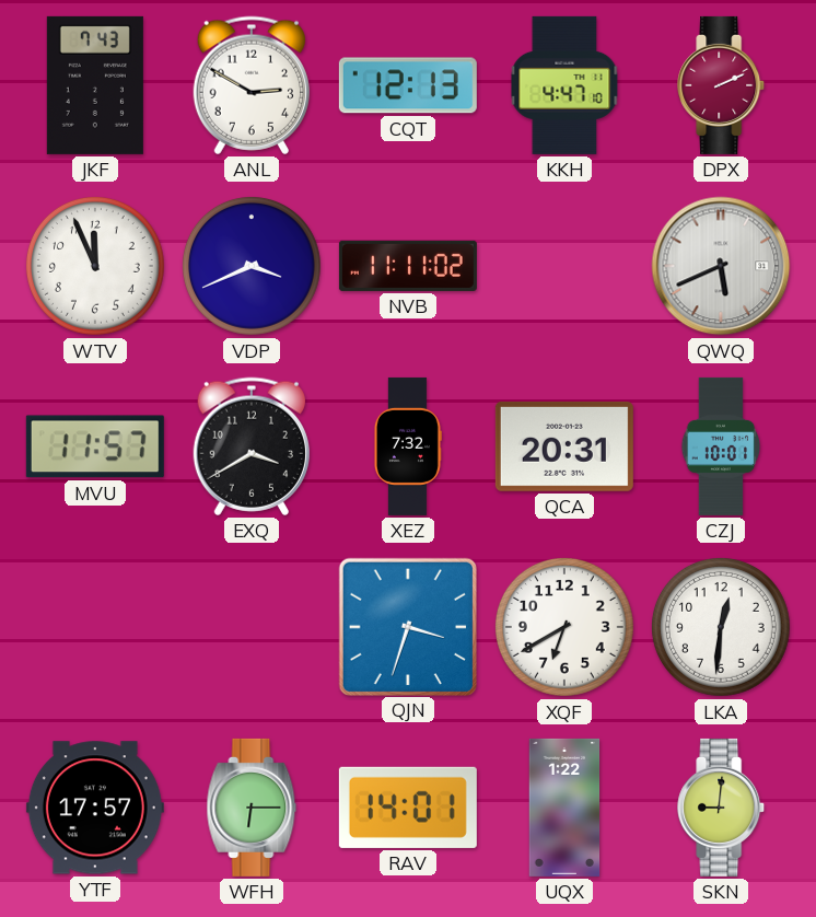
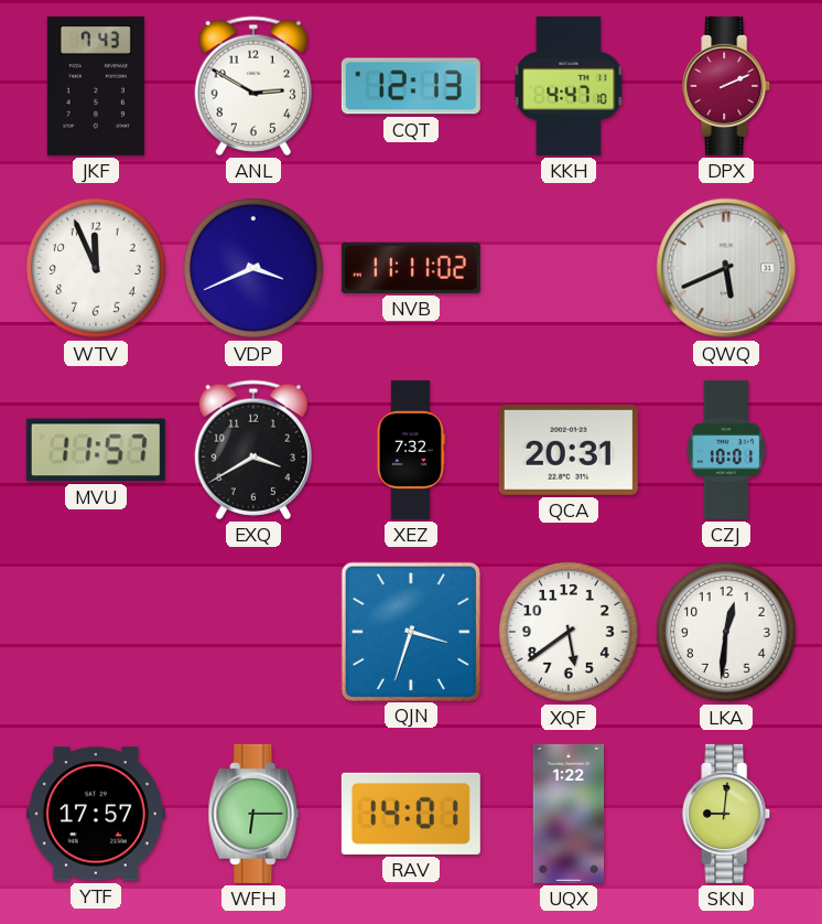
XQF: 6:40 -> 5:39 (569, 632)
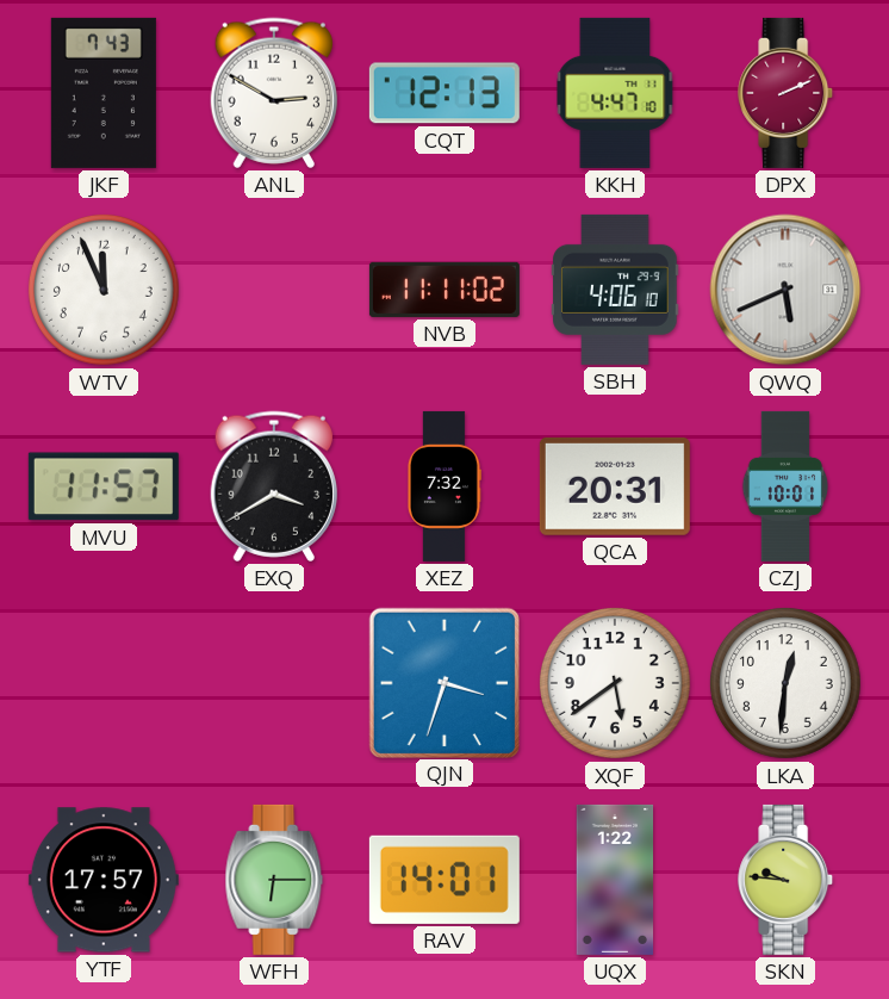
VDP: 3:41 -> none (253, 268)
SBH: none -> 4:06 (615, 290)
SKN: 9:01 -> 9:46 (787, 880)
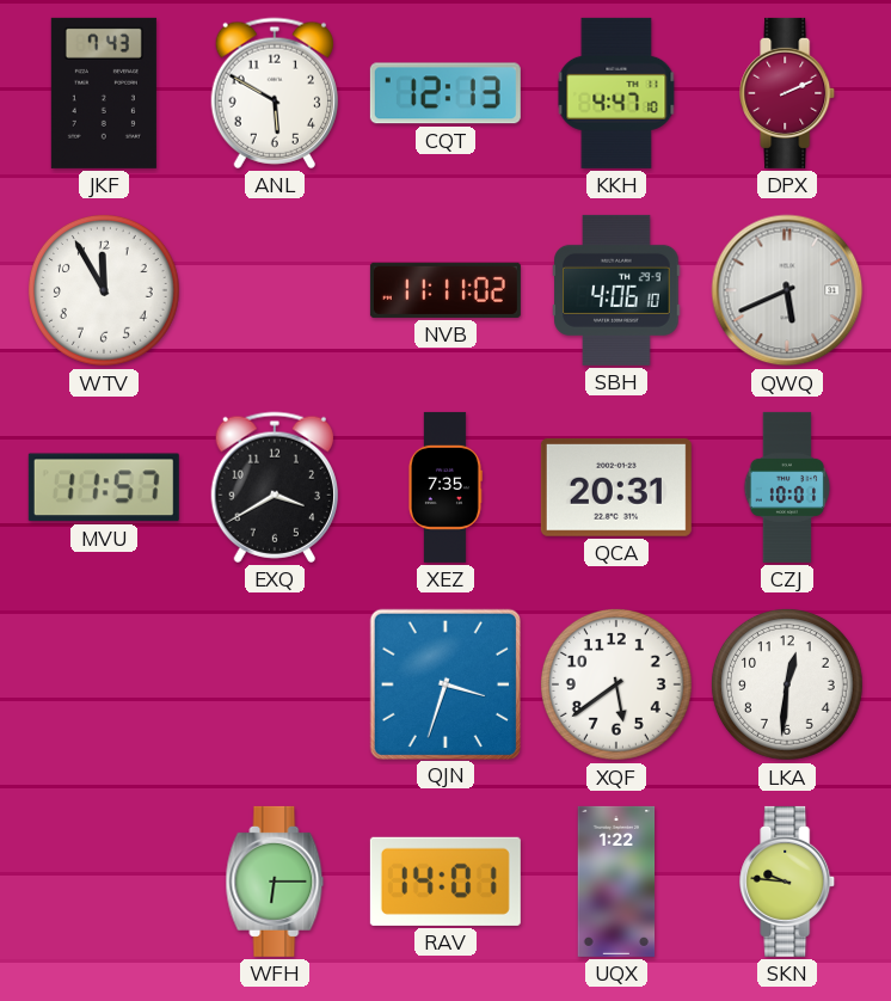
ANL: 2:50 -> 5:50 (274, 93)
WTV: 11:56 -> 11:55 (104, 290)
XEZ: 7:32 -> 7:35 (444, 487)
YTF: 17:57 -> none (104, 880)
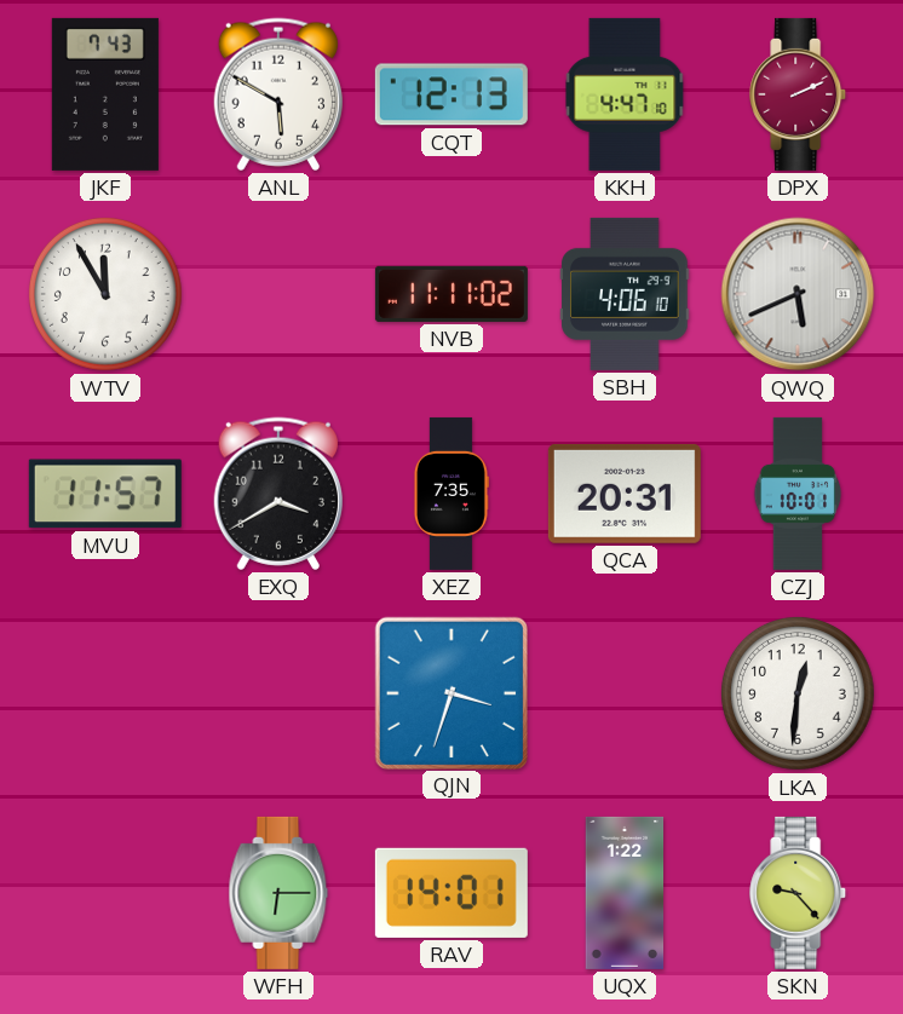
XQF: 5:39 -> none (616, 684)
SKN: 9:46 -> 9:23 (799, 893)
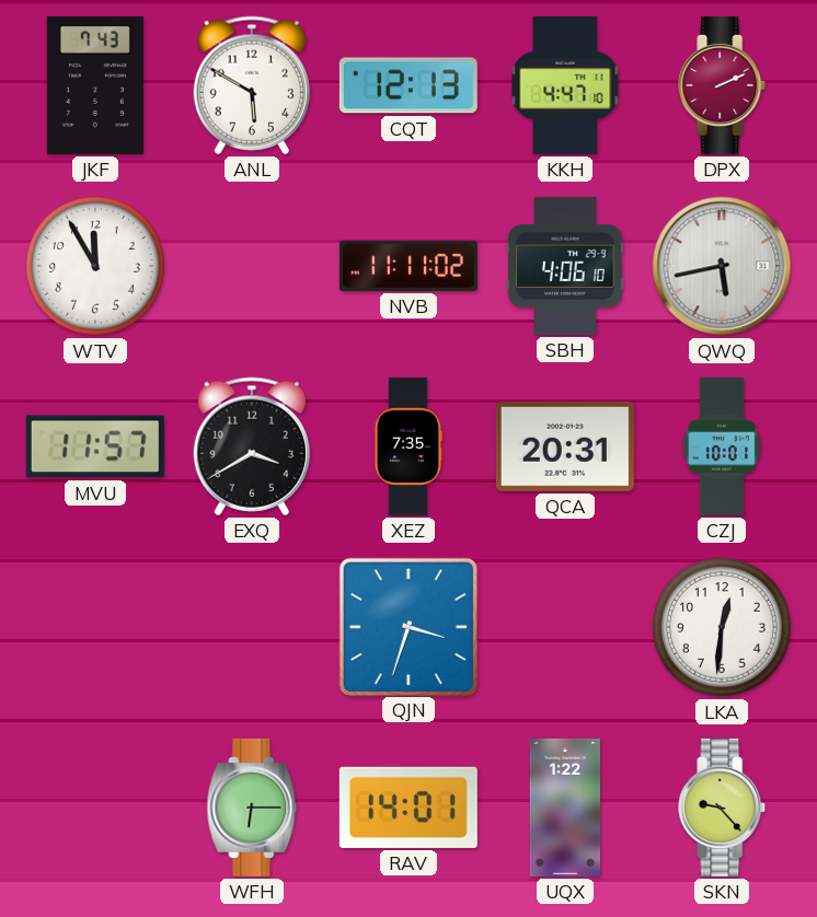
QWQ: 5:41 -> 5:43 (722, 266)
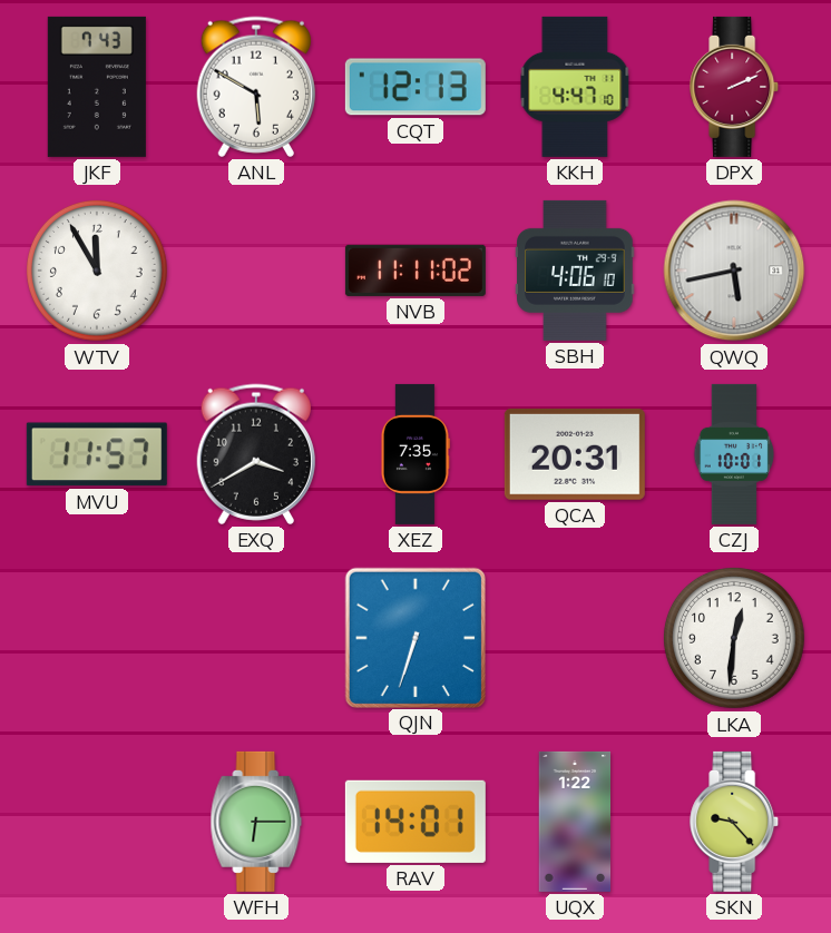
QJN: 3:33 -> 6:33 (414, 637)
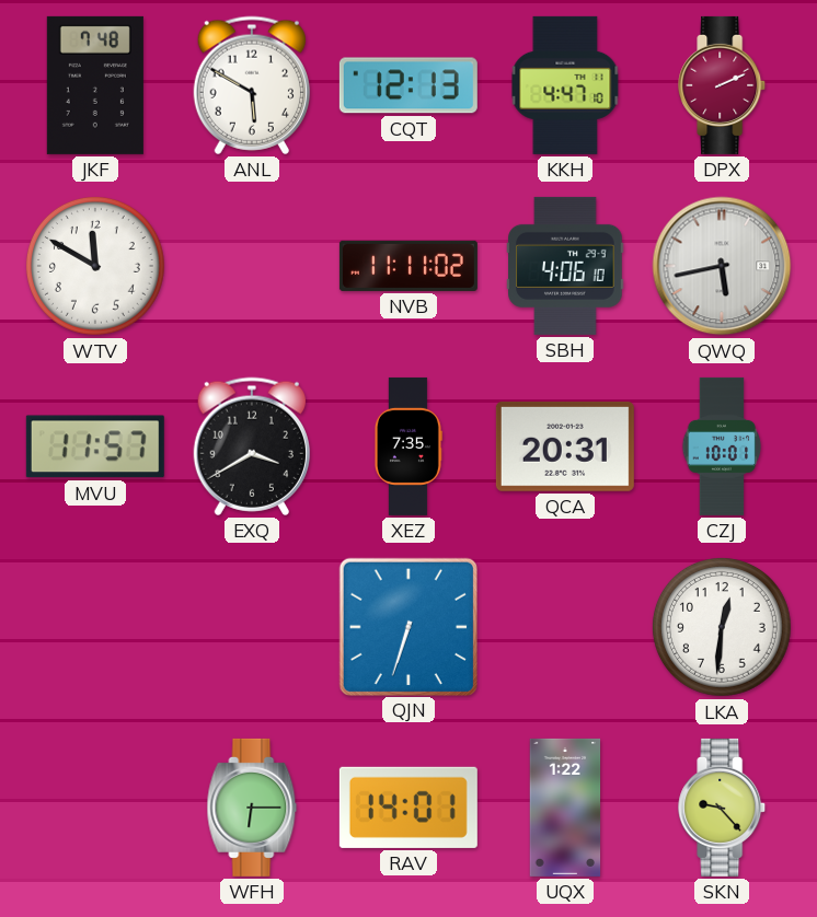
JKF: 7:43 -> 7:48 (95, 85)
WTV: 11:55 -> 11:50 (95, 266)
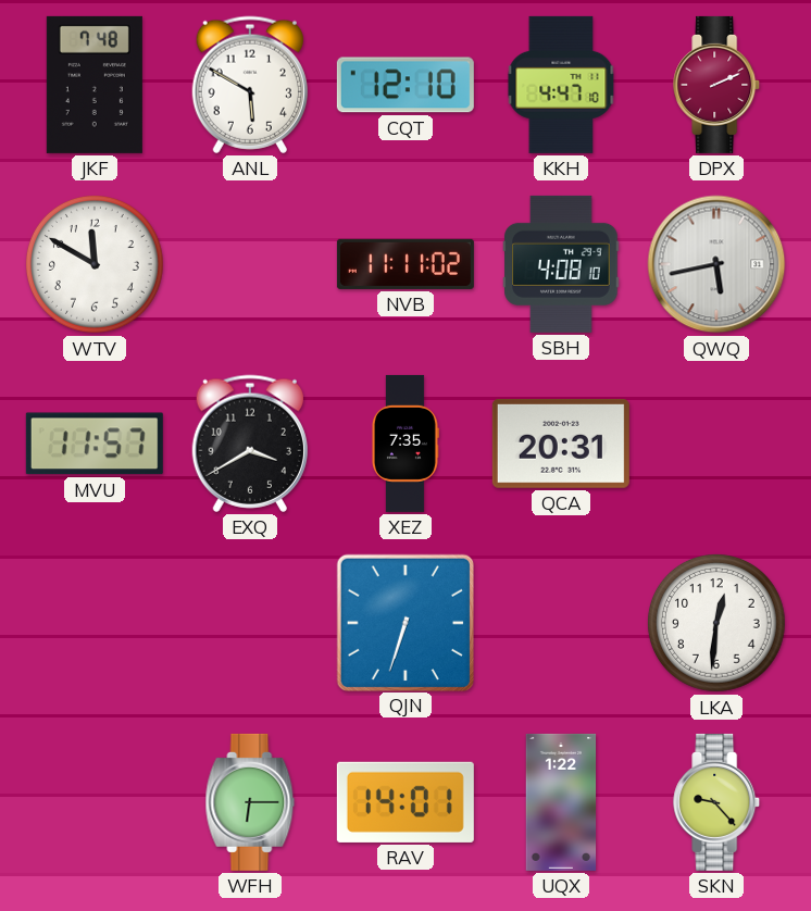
CQT: 12:13 -> 12:10 (405, 85)
SBH: 4:06 -> 4:08 (561, 264)
CZJ: 10:01 -> none (722, 446)
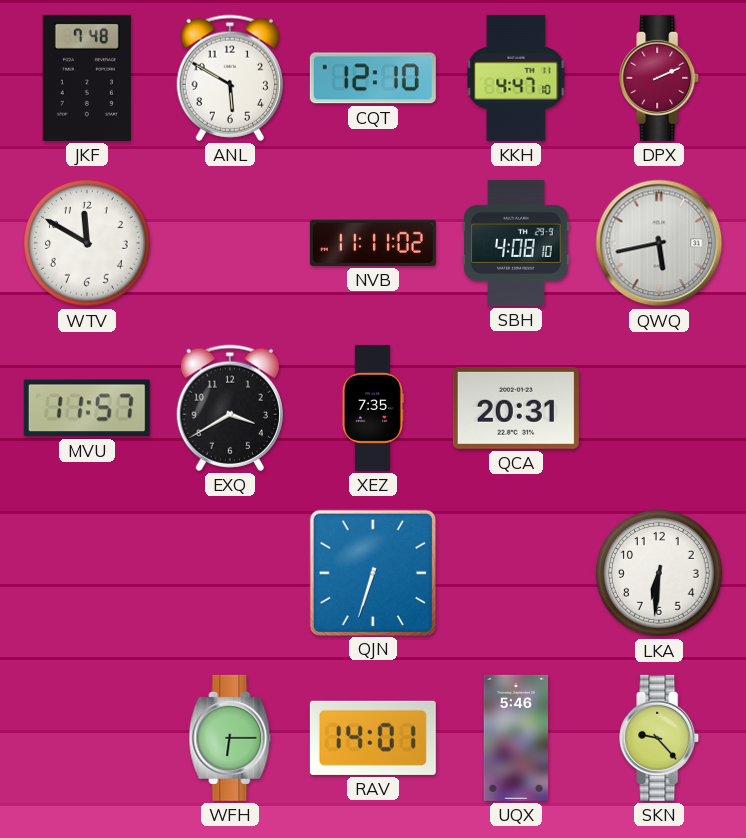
LKA: 12:31 -> 6:31 (659, 573)
UQX: 1:22 -> 5:46 (516, 738)
